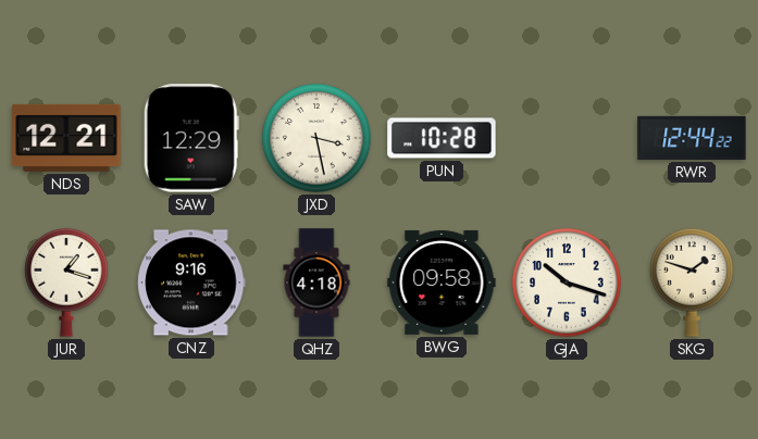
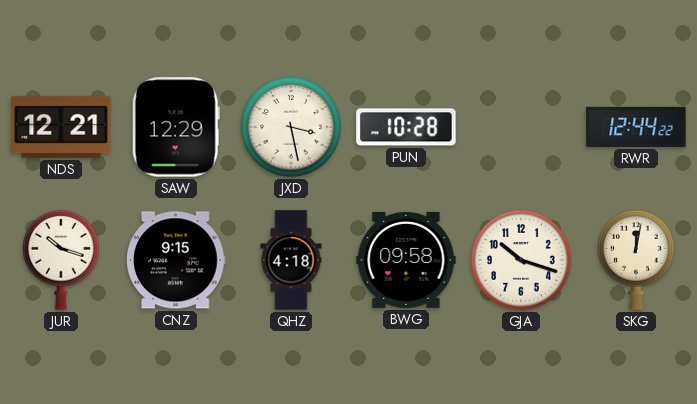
JUR: 1:18 -> 10:18 (61, 260)
CNZ: 9:16 -> 9:15 (176, 260)
SKG: 1:48 -> 12:02 (636, 260)
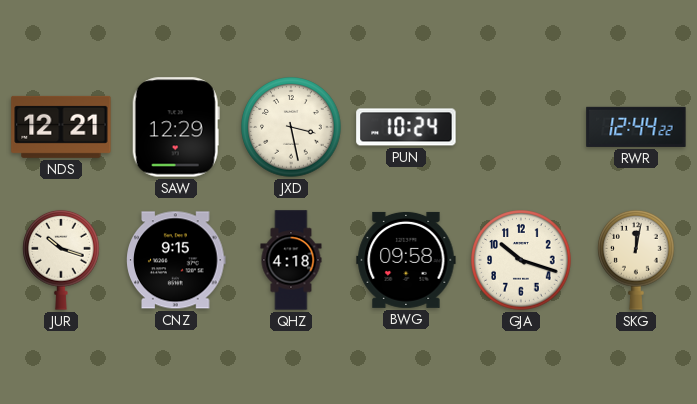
PUN: 10:28 -> 10:24 (406, 127)
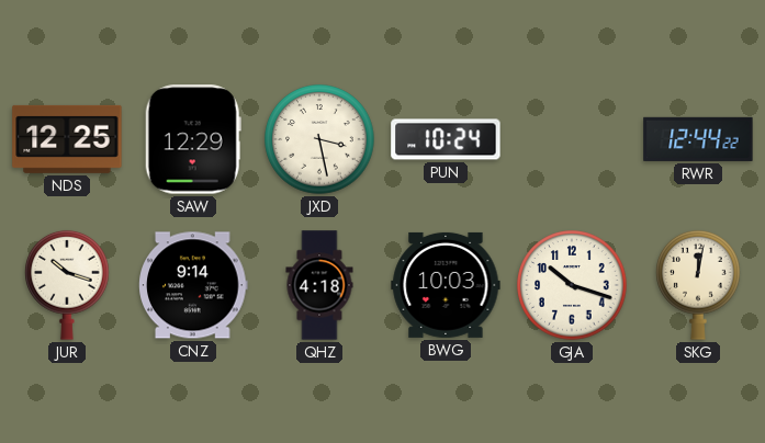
NDS: 12:21 -> 12:25 (67, 139)
CNZ: 9:15 -> 9:14 (193, 285)
BWG: 09:58 -> 10:03 (446, 285)
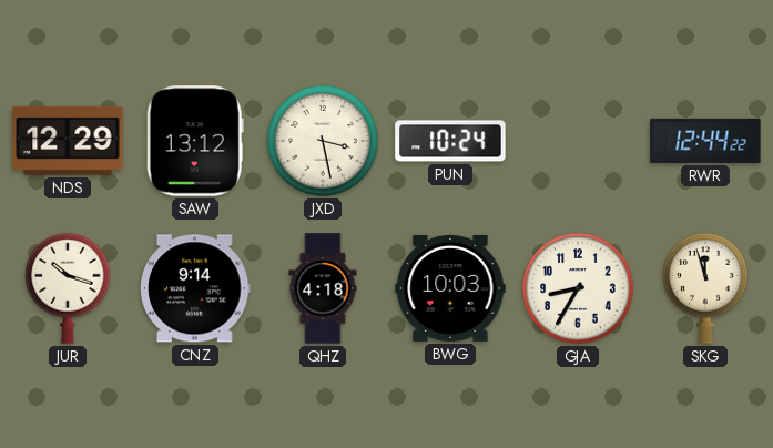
NDS: 12:25 -> 12:29 (68, 141)
SAW: 12:29 -> 13:12 (195, 141)
GJA: 10:18 -> 8:35 (578, 288)
SKG: 12:02 -> 11:57 (705, 288)
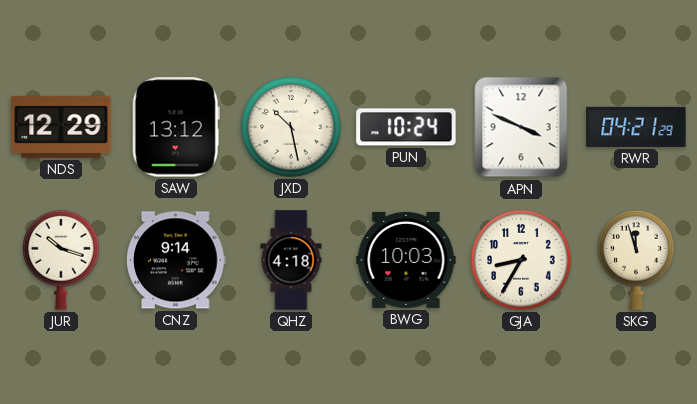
JXD: 3:28 -> 10:28 (291, 127)
APN: none -> 3:49 (521, 127)
RWR: 12:44 -> 04:21 (636, 127)
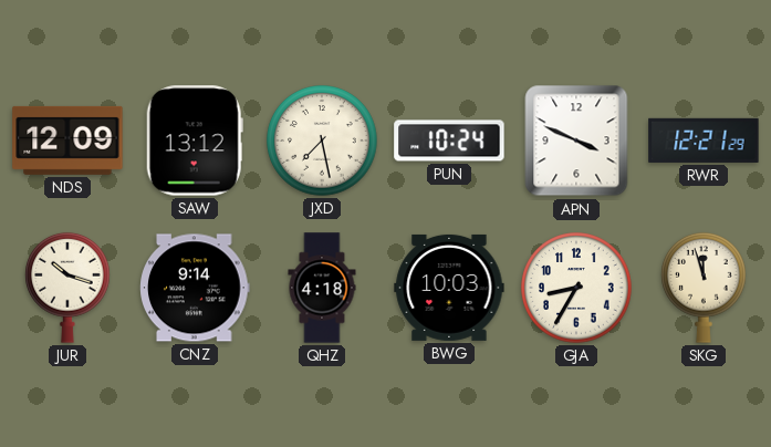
NDS: 12:29 -> 12:09 (67, 141)
JXD: 10:28 -> 7:28 (322, 141)
RWR: 04:21 -> 12:21 (704, 141)
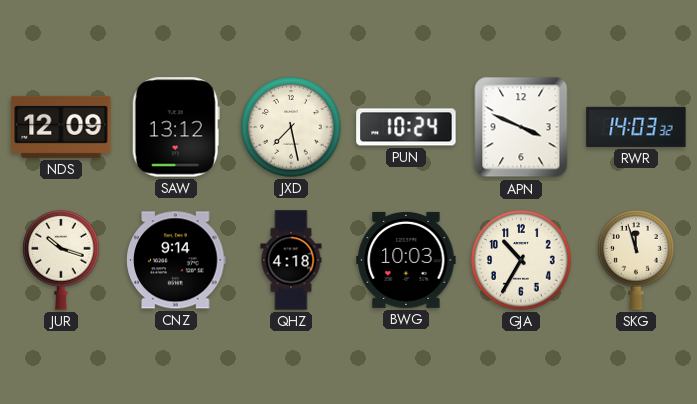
RWR: 12:21 -> 14:03 (636, 127)
GJA: 8:35 -> 10:35 (521, 260)
